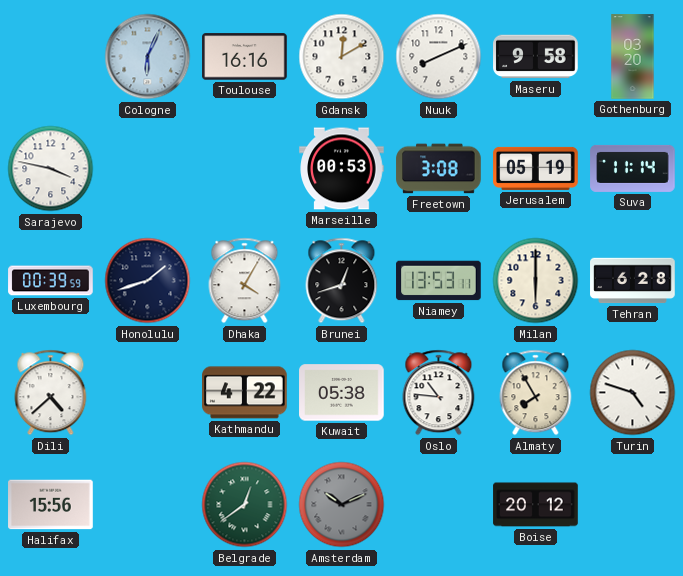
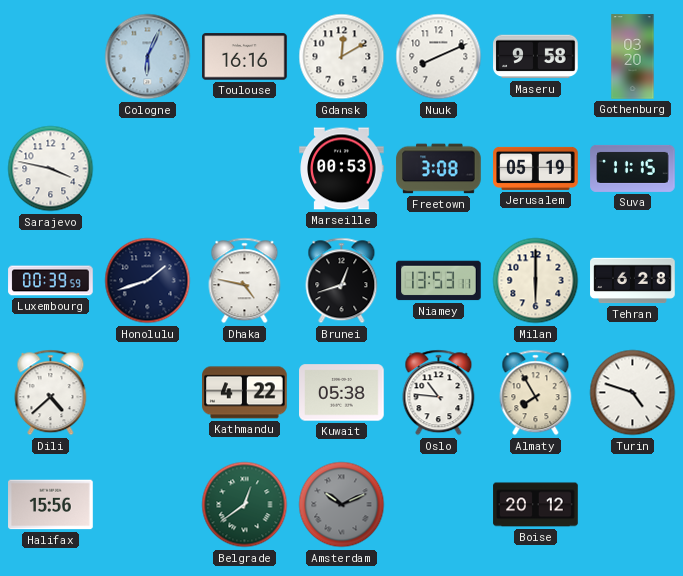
Suva: 11:14 -> 11:15 (633, 168)
Dhaka: 4:05 -> 4:47 (245, 281)
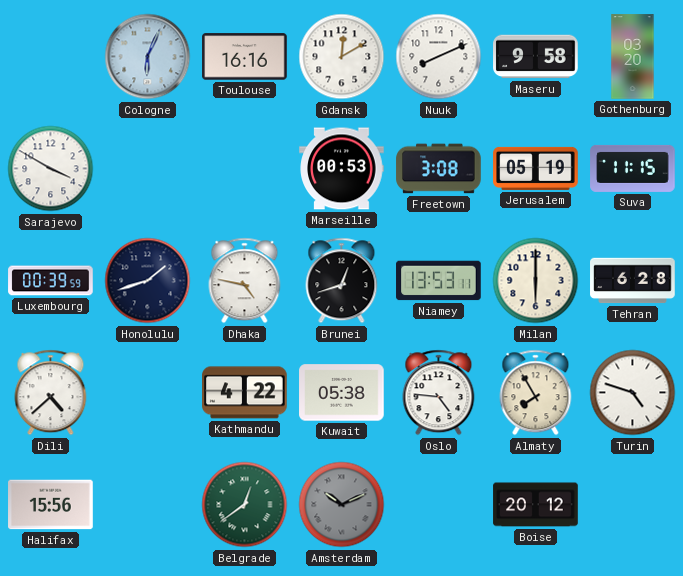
Sarajevo: 3:47 -> 3:50 (51, 169)
Oslo: 10:46 -> 4:46 (439, 393)
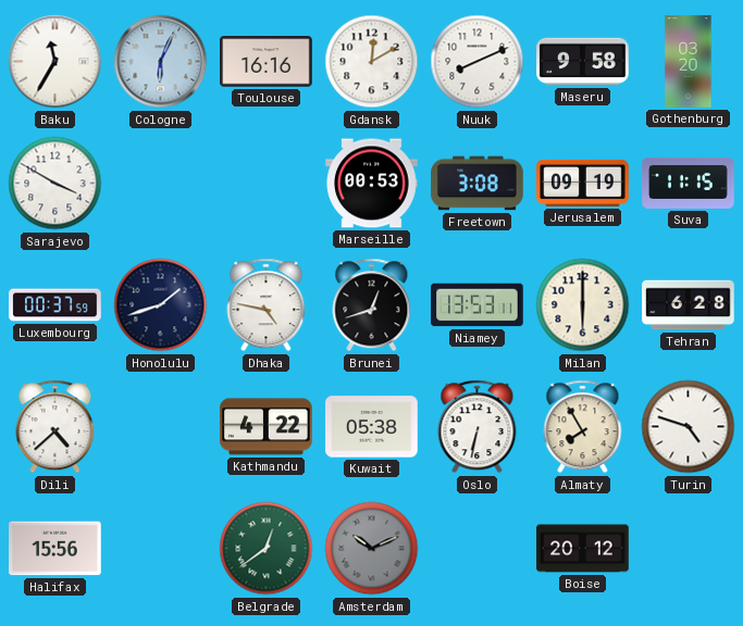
Baku: none -> 11:35 (55, 62)
Jerusalem: 05:19 -> 09:19 (583, 183)
Luxembourg: 00:39 -> 00:37 (55, 305)
Oslo: 4:46 -> 6:32 (478, 427)
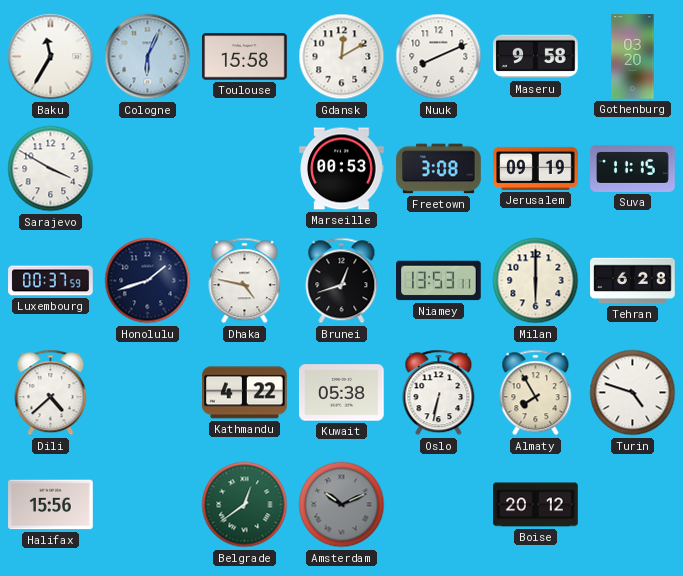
Toulouse: 16:16 -> 15:58 (245, 57)
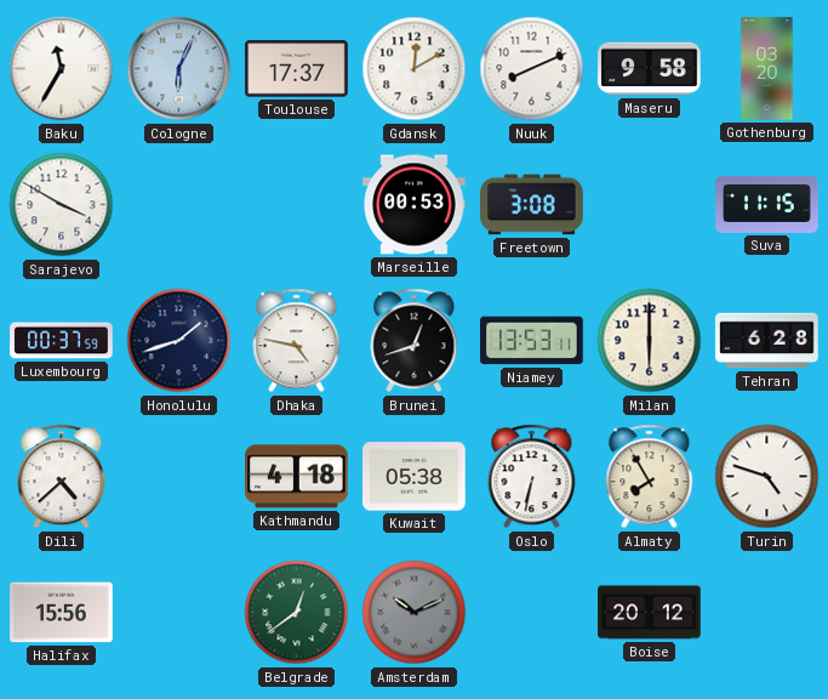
Toulouse: 15:58 -> 17:37 (297, 69)
Jerusalem: 09:19 -> none (536, 168)
Kathmandu: 4:22 -> 4:18 (297, 477)
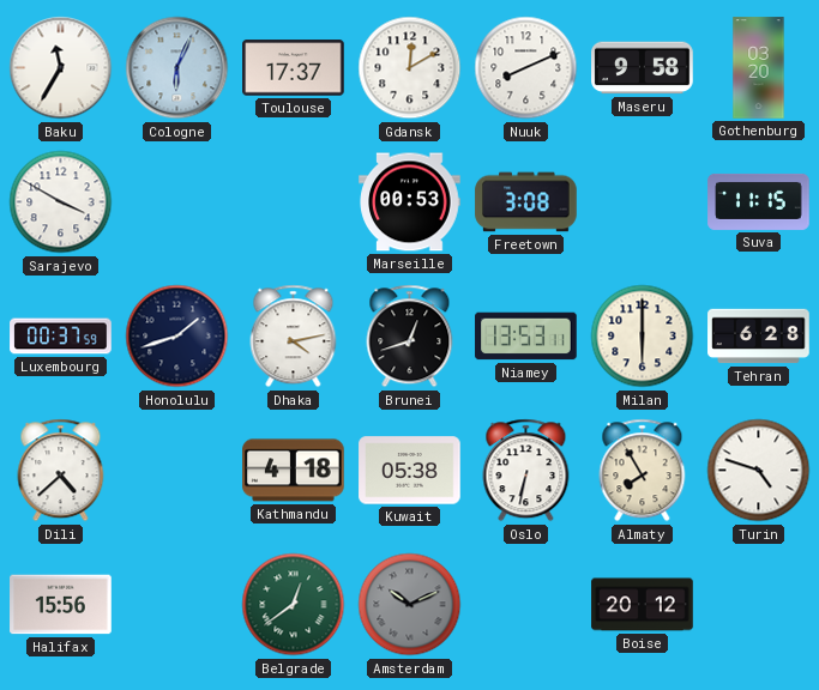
Dhaka: 4:47 -> 4:13 (294, 337)
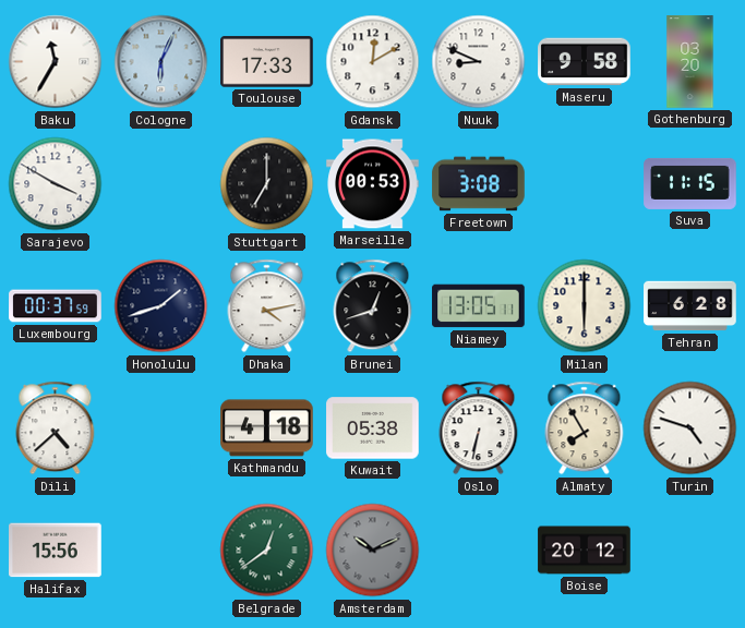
Toulouse: 17:37 -> 17:33 (267, 62)
Nuuk: 8:11 -> 8:49 (479, 62)
Stuttgart: none -> 7:00 (267, 184)
Niamey: 13:53 -> 13:05 (479, 306)
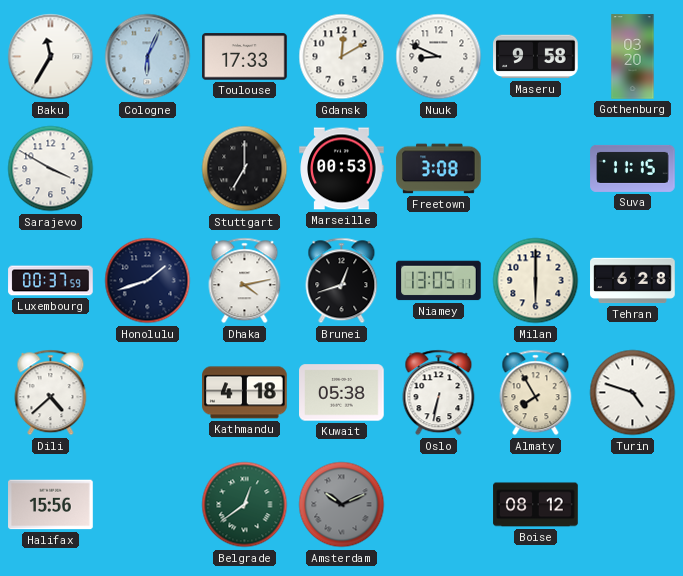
Boise: 20:12 -> 08:12 (536, 505)
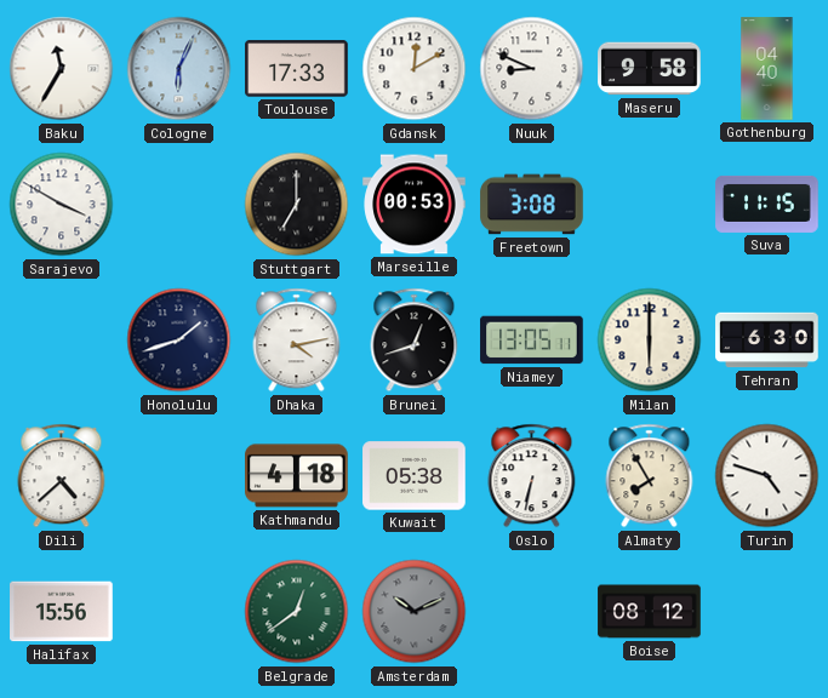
Gothenburg: 03:20 -> 04:40 (767, 69)
Luxembourg: 00:37 -> none (51, 281)
Tehran: 6:28 -> 6:30 (767, 341)
